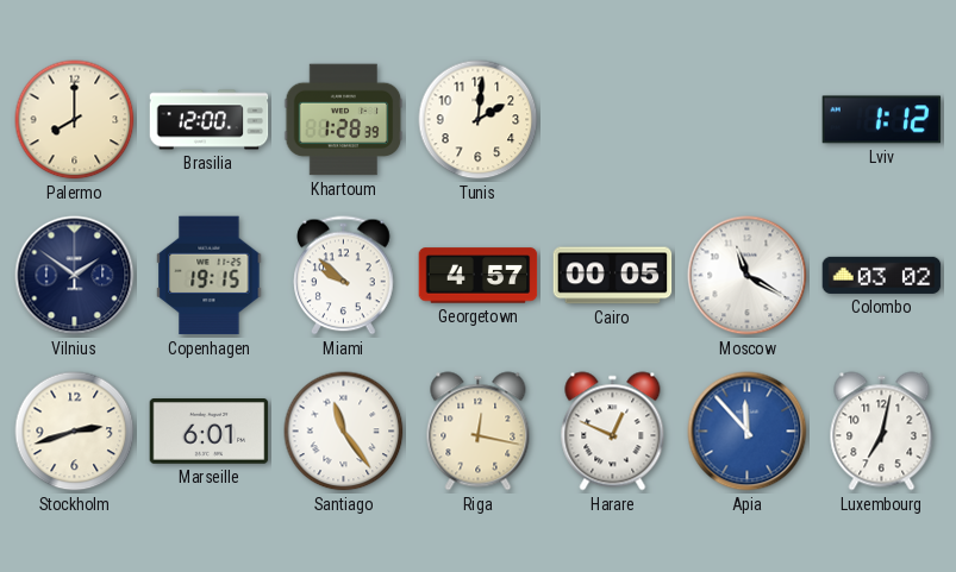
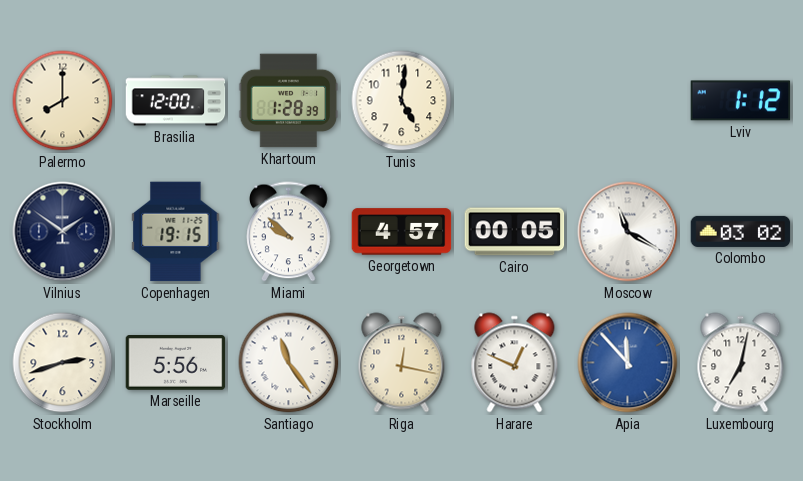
Tunis: 2:01 -> 5:01 (402, 101)
Marseille: 6:01 -> 5:56 (176, 363)
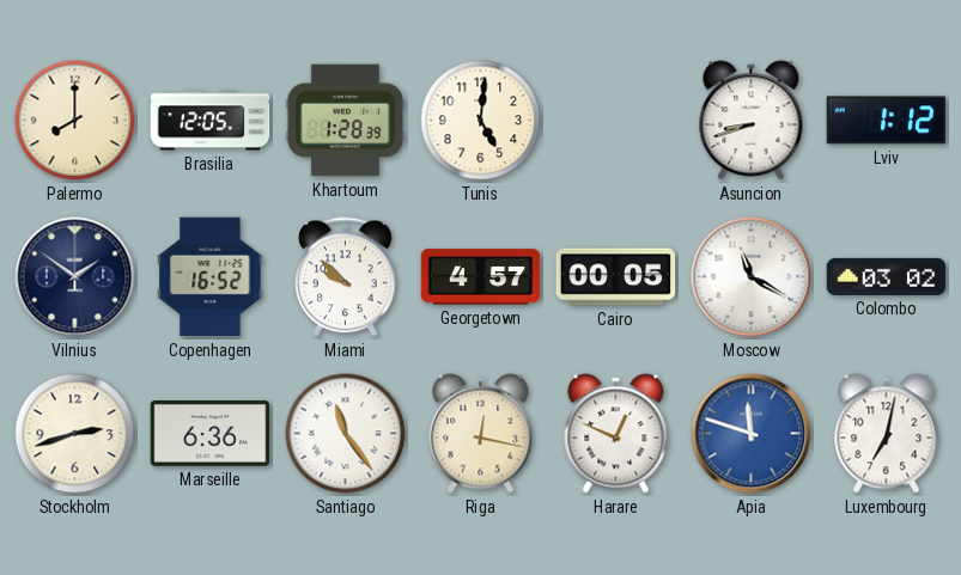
Brasilia: 12:00 -> 12:05 (211, 121)
Asuncion: none -> 8:42 (752, 121)
Copenhagen: 19:15 -> 16:52 (211, 277)
Marseille: 5:56 -> 6:36 (211, 434)
Apia: 11:53 -> 11:48 (752, 434)
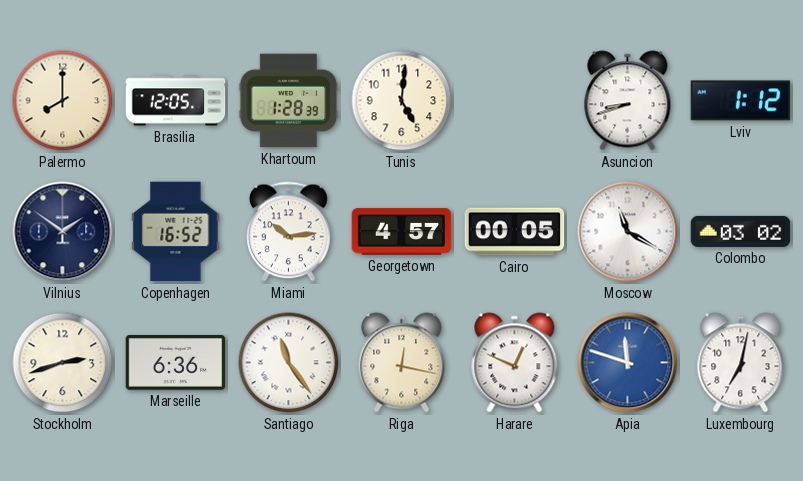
Miami: 9:52 -> 10:14 (289, 232)
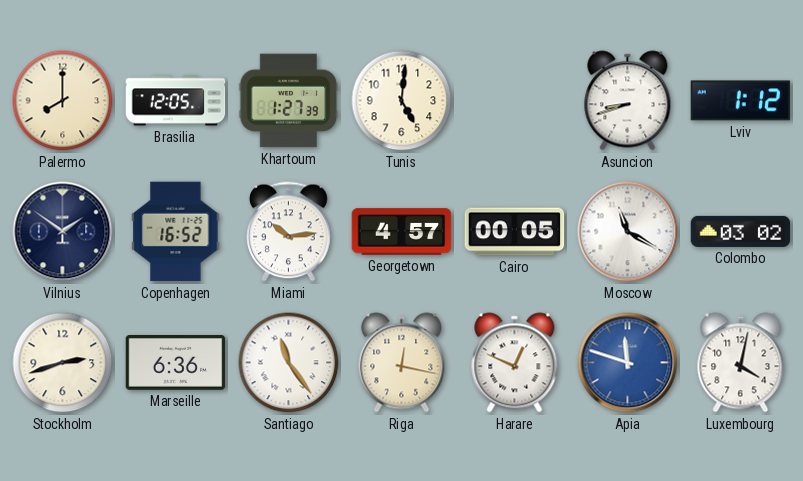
Khartoum: 1:28 -> 1:27 (289, 101)
Luxembourg: 7:02 -> 4:02 (741, 363)
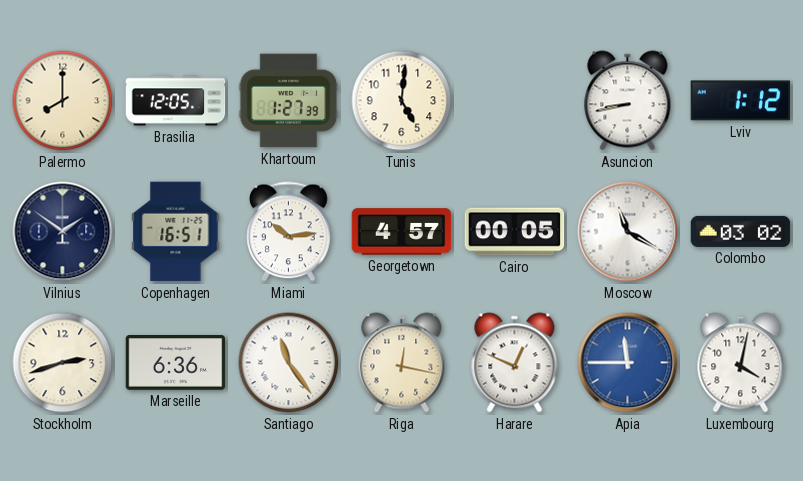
Asuncion: 8:42 -> 8:43 (628, 101)
Copenhagen: 16:52 -> 16:51 (176, 232)
Apia: 11:48 -> 11:45 (628, 363)
